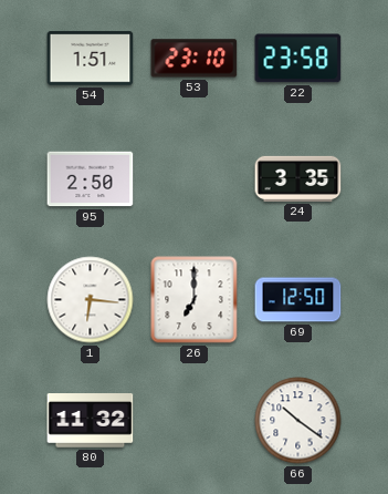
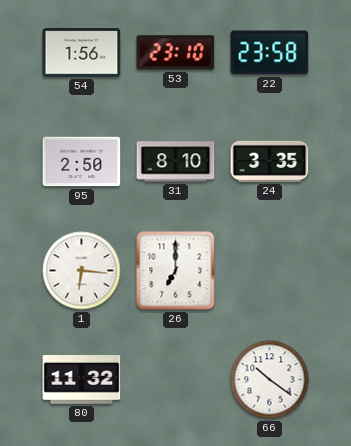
54: 1:51 -> 1:56 (82, 53)
31: none -> 8:10 (176, 162)
69: 12:50 -> none (298, 300)
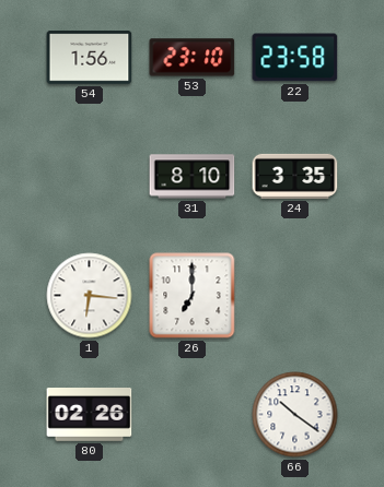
95: 2:50 -> none (82, 162)
80: 11:32 -> 02:26 (90, 415)
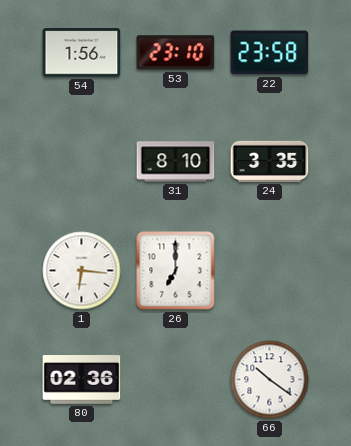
80: 02:26 -> 02:36 (82, 380)
